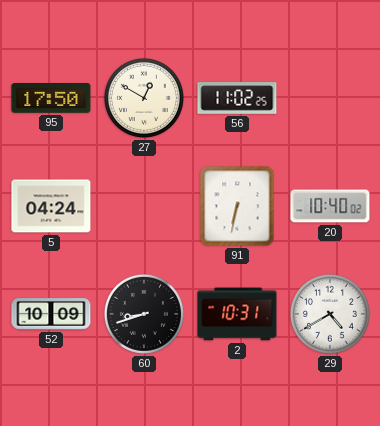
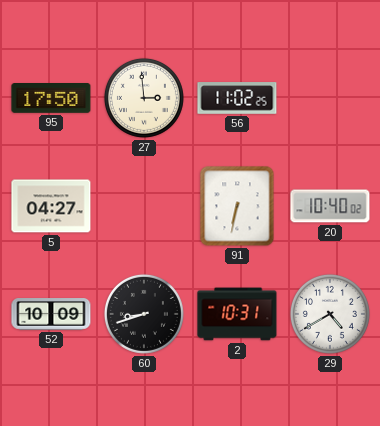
27: 12:50 -> 2:59 (144, 98)
5: 04:24 -> 04:27 (51, 206)
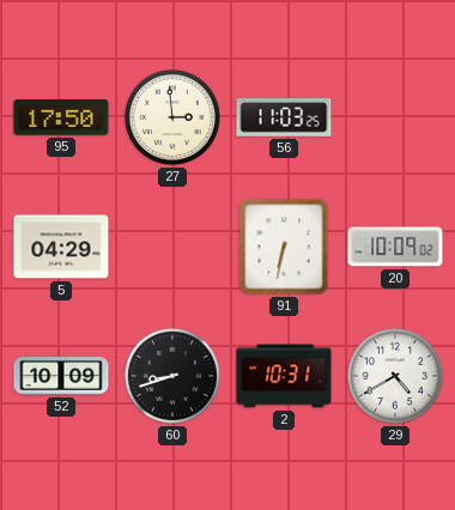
56: 11:02 -> 11:03 (284, 117)
5: 04:27 -> 04:29 (61, 247)
20: 10:40 -> 10:09 (395, 247)
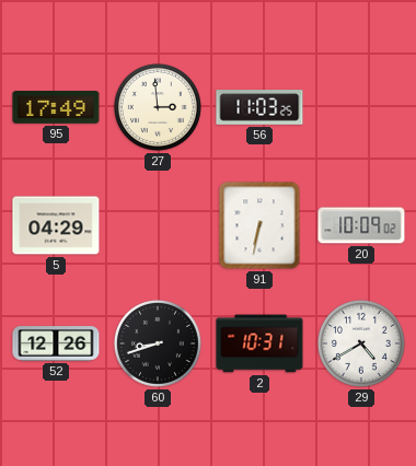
95: 17:50 -> 17:49 (56, 108)
52: 10:09 -> 12:26 (56, 343)
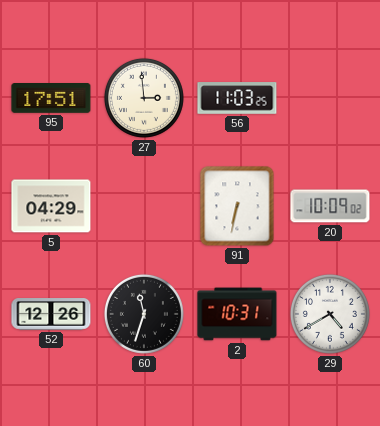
95: 17:49 -> 17:51 (51, 99)
60: 8:42 -> 11:33 (144, 314)
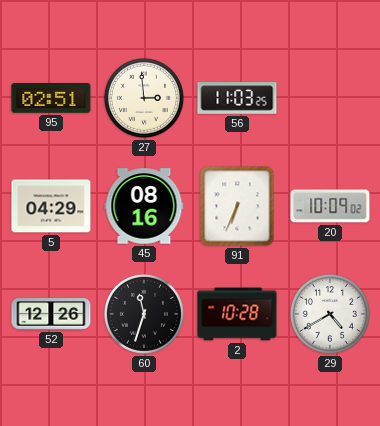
95: 17:51 -> 02:51 (51, 99)
45: none -> 08:16 (144, 206)
91: 6:32 -> 6:34 (237, 206)
2: 10:31 -> 10:28 (237, 314)
